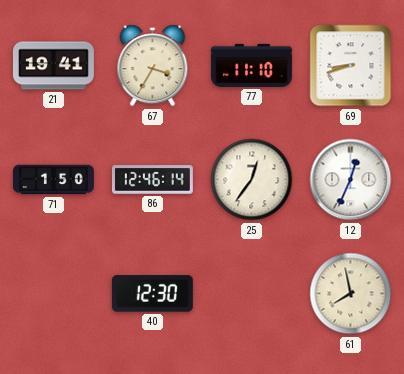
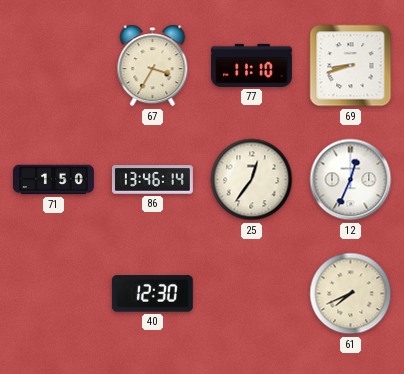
21: 19:41 -> none (53, 66)
86: 12:46 -> 13:46 (152, 180)
61: 7:58 -> 7:41 (351, 294)
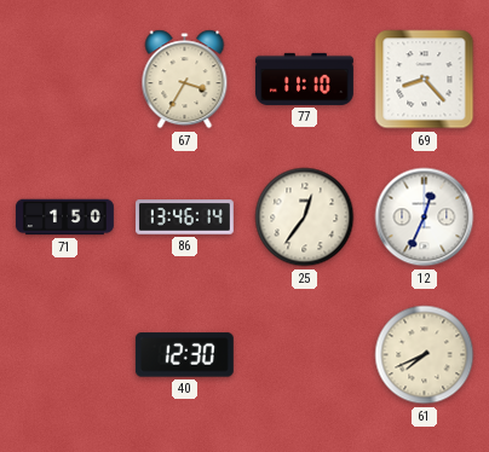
69: 8:42 -> 8:23 (425, 80)
